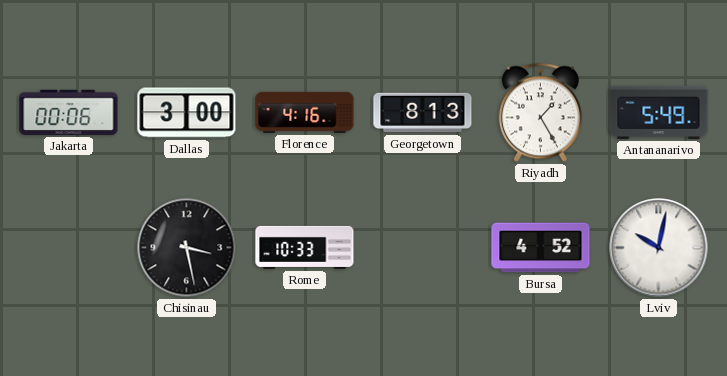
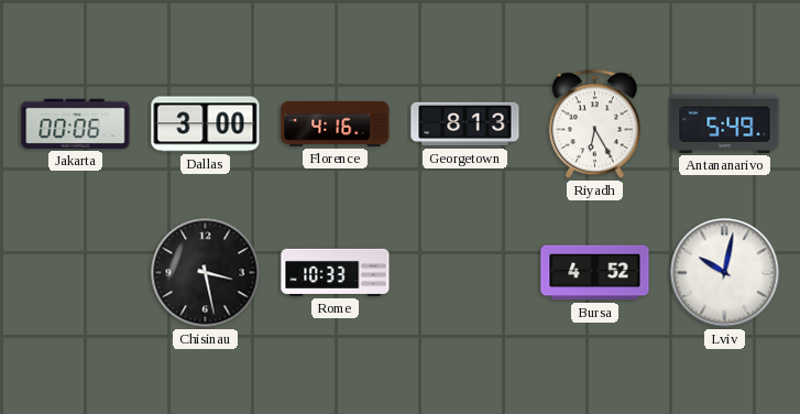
Riyadh: 1:25 -> 6:25 (594, 124)
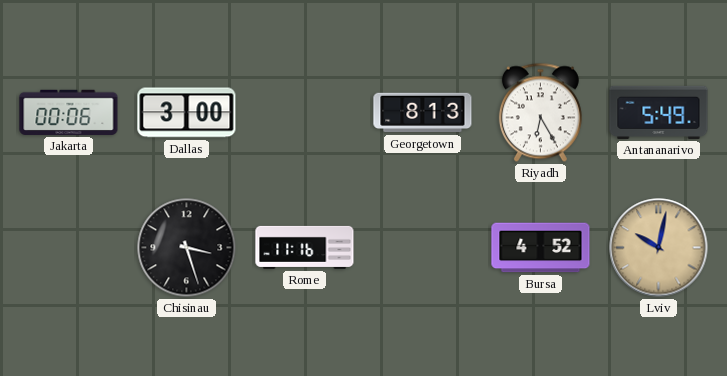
Florence: 4:16 -> none (336, 123)
Chisinau: 3:28 -> 3:27 (187, 248)
Rome: 10:33 -> 11:16 (305, 247)
Lviv dial: white -> champagne (659, 248)
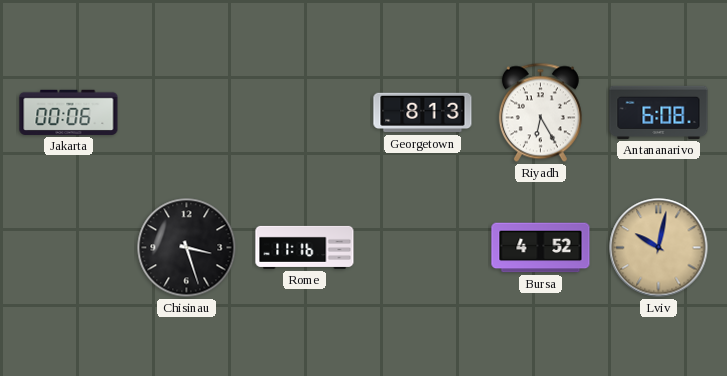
Dallas: 3:00 -> none (187, 113)
Antananarivo: 5:49 -> 6:08 (659, 112)
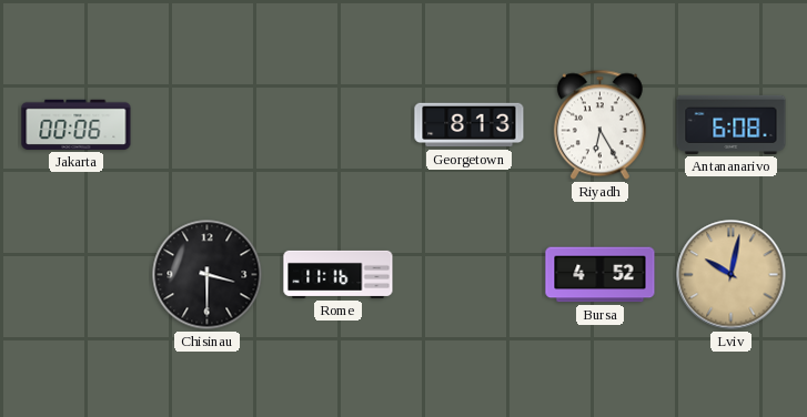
Chisinau: 3:27 -> 3:30 (208, 275)
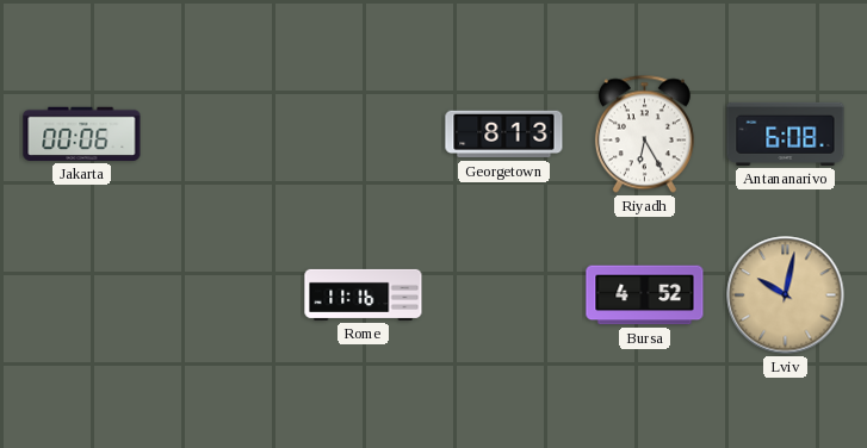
Chisinau: 3:30 -> none (208, 275)
